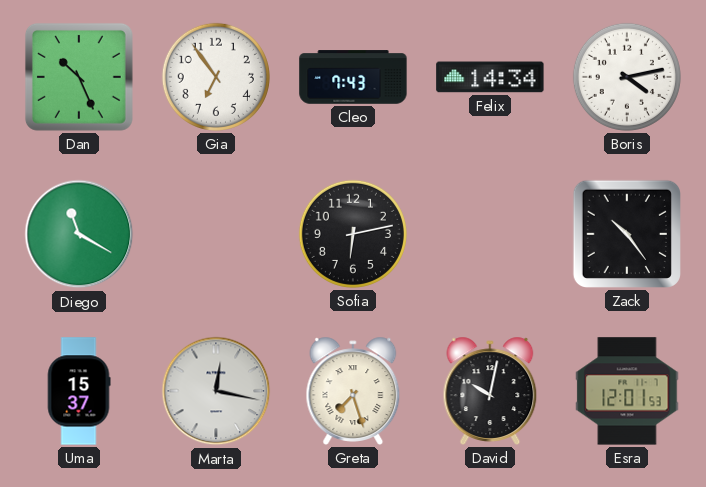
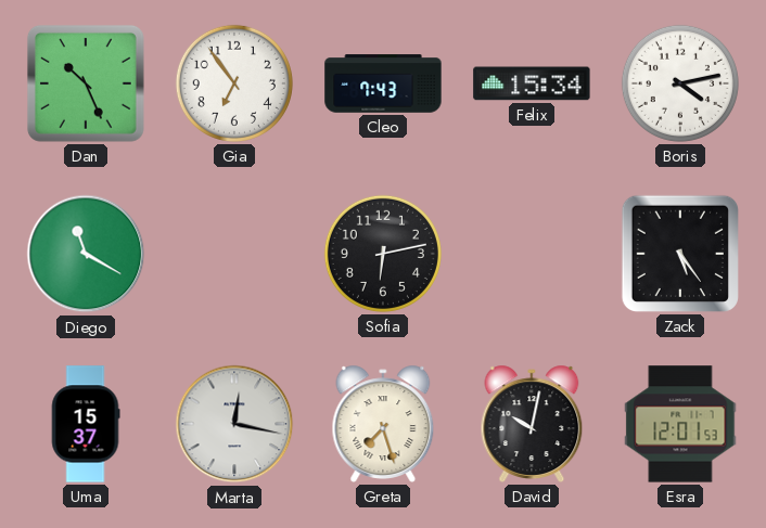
Felix: 14:34 -> 15:34 (532, 83)
Zack: 10:24 -> 5:24 (680, 254)
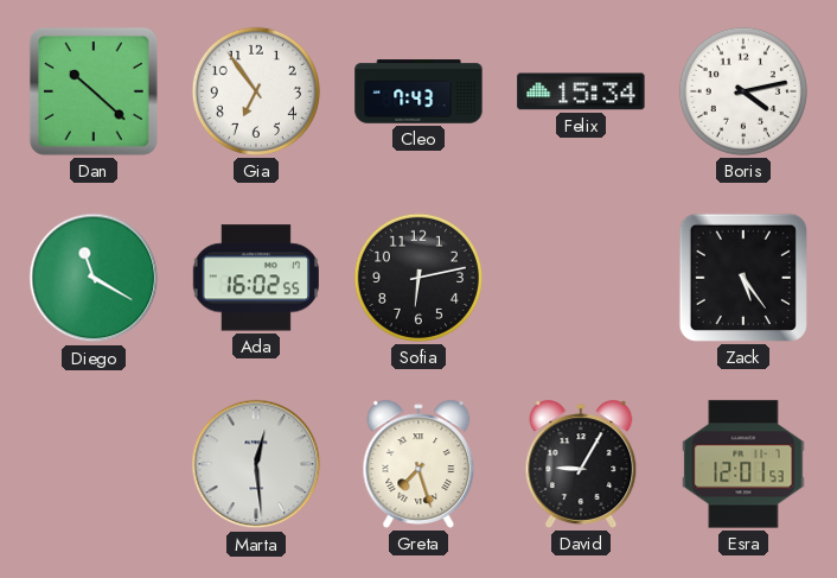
Dan: 10:26 -> 10:22 (94, 91)
Ada: none -> 16:02 (255, 278)
Uma: 15:37 -> none (86, 424)
Marta: 12:17 -> 12:29 (256, 464)
David: 10:02 -> 9:05 (581, 464)
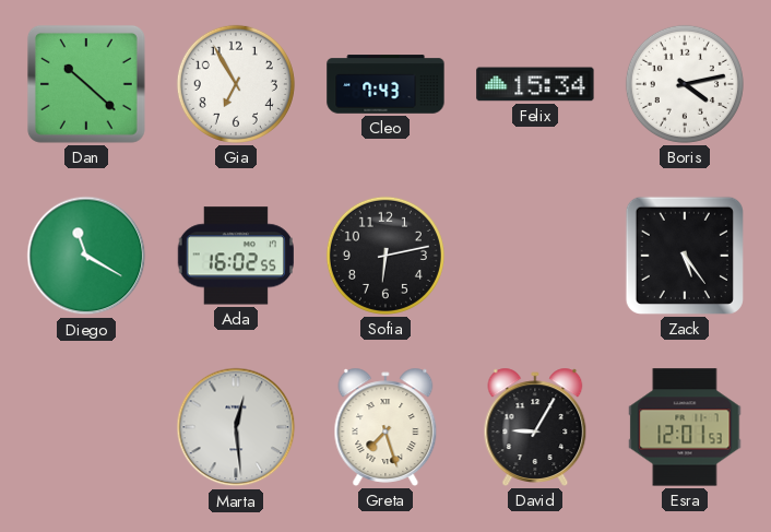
Gia: 6:54 -> 6:55 (236, 84)
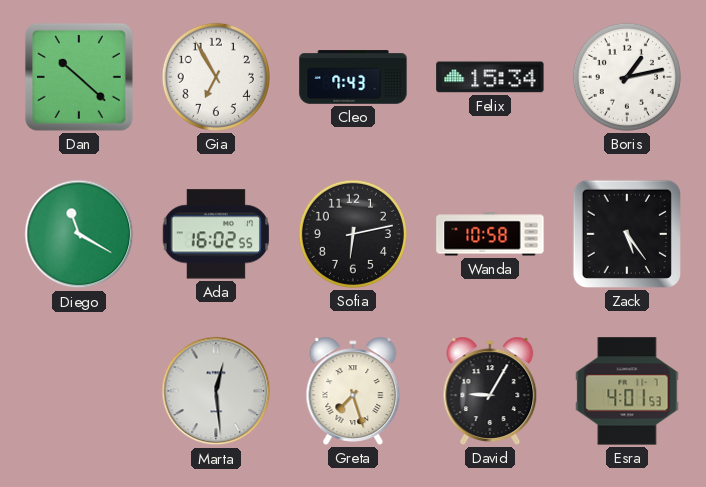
Boris: 4:13 -> 1:13 (627, 77)
Wanda: none -> 10:58 (490, 234)
Esra: 12:01 -> 4:01 (627, 391)
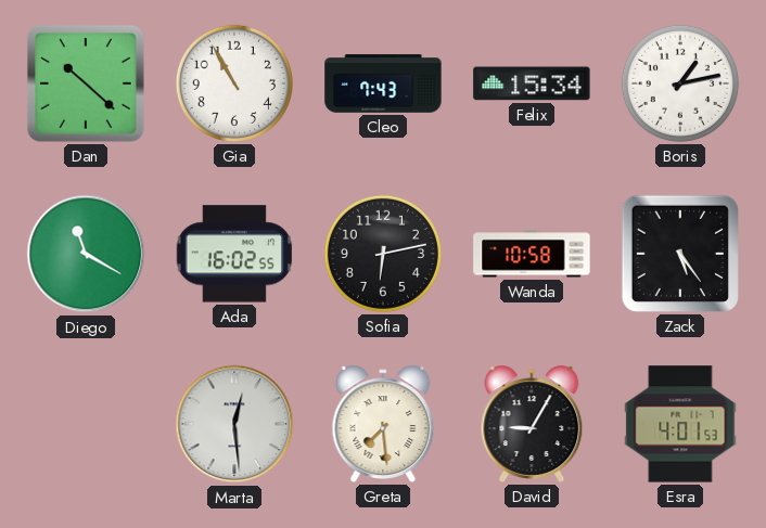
Gia: 6:55 -> 10:55 (234, 83)
Greta: 7:27 -> 7:29 (383, 424)
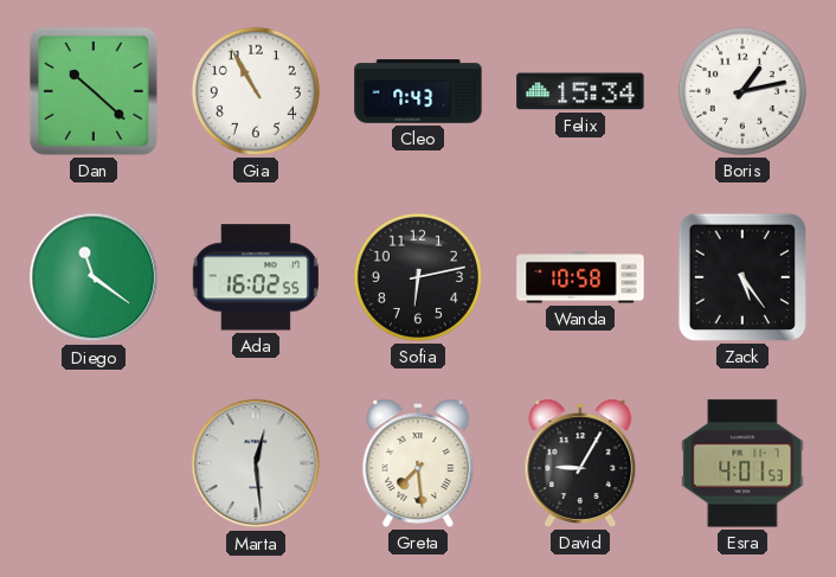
Diego: 11:20 -> 11:21 (94, 277)
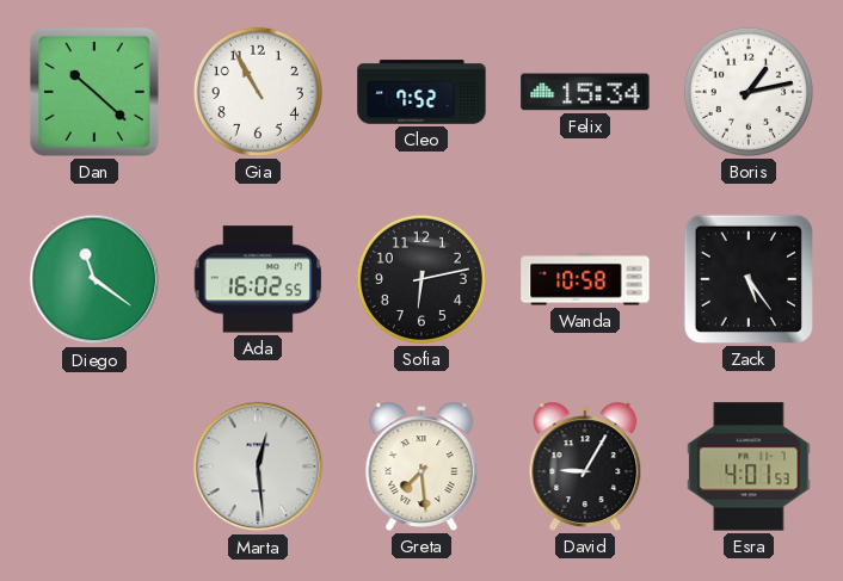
Cleo: 7:43 -> 7:52 (421, 92)
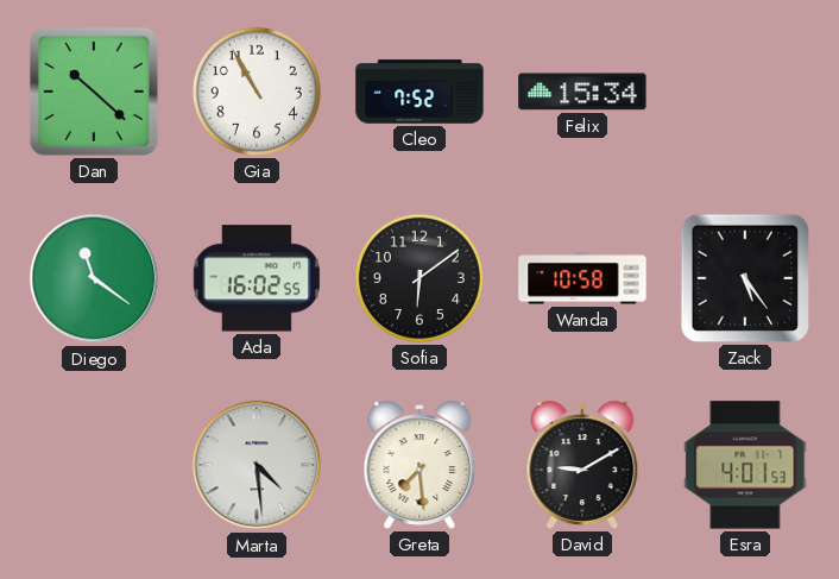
Boris: 1:13 -> none (749, 92)
Sofia: 6:13 -> 6:09 (419, 278)
Marta: 12:29 -> 4:29 (257, 465)
David: 9:05 -> 9:10 (582, 465)
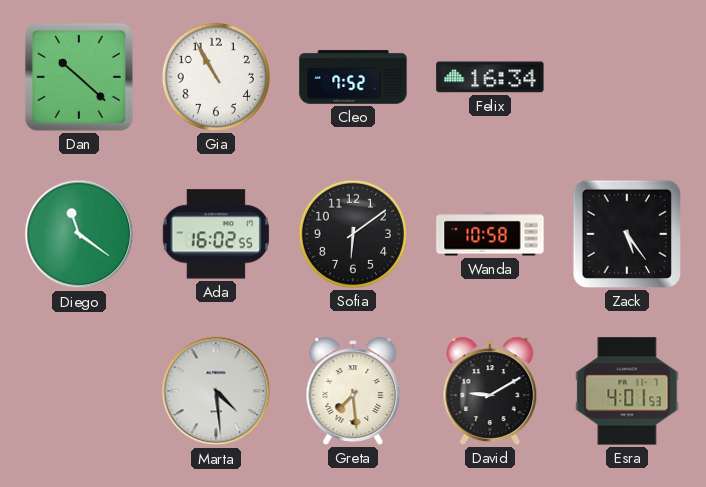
Felix: 15:34 -> 16:34 (490, 77)
